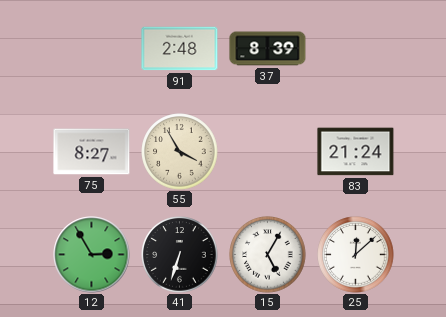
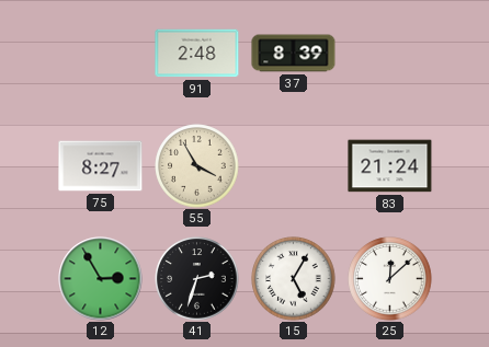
41: 6:33 -> 2:33 (197, 279)
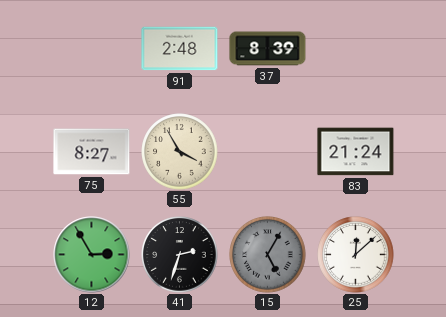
15 dial: white -> grey (268, 255)
